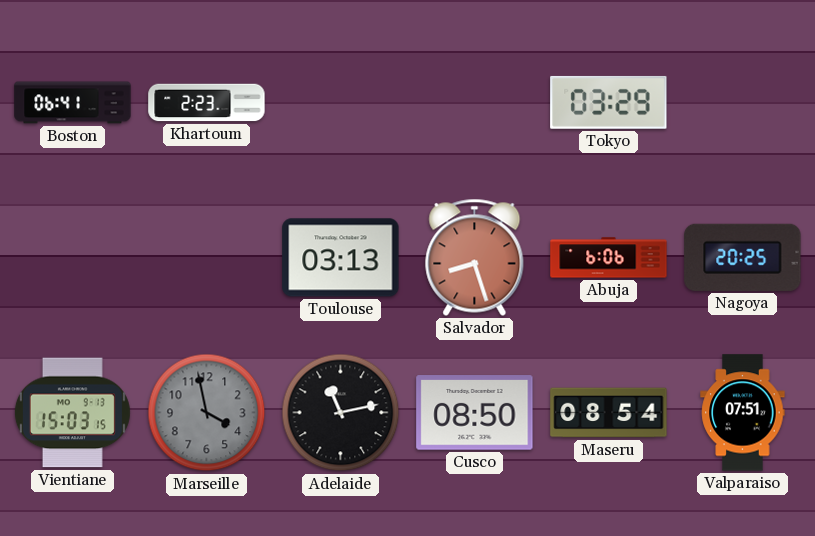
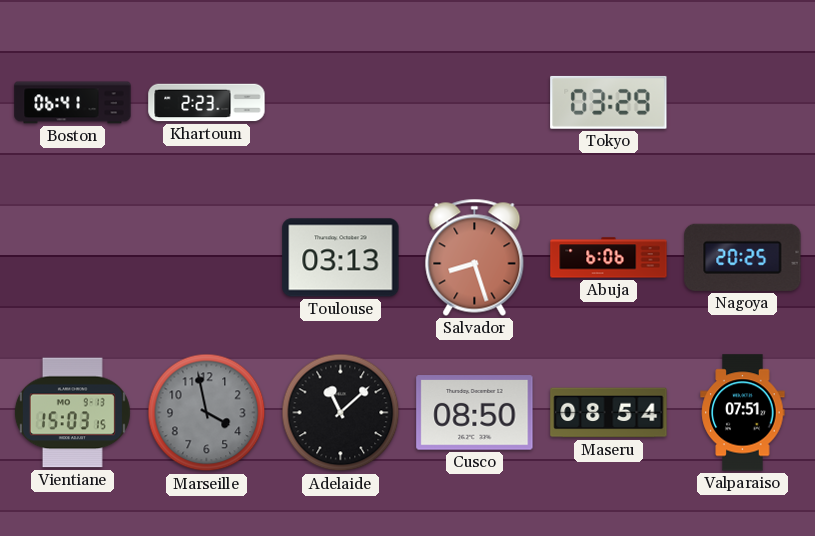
Adelaide: 11:13 -> 11:08 (341, 413)
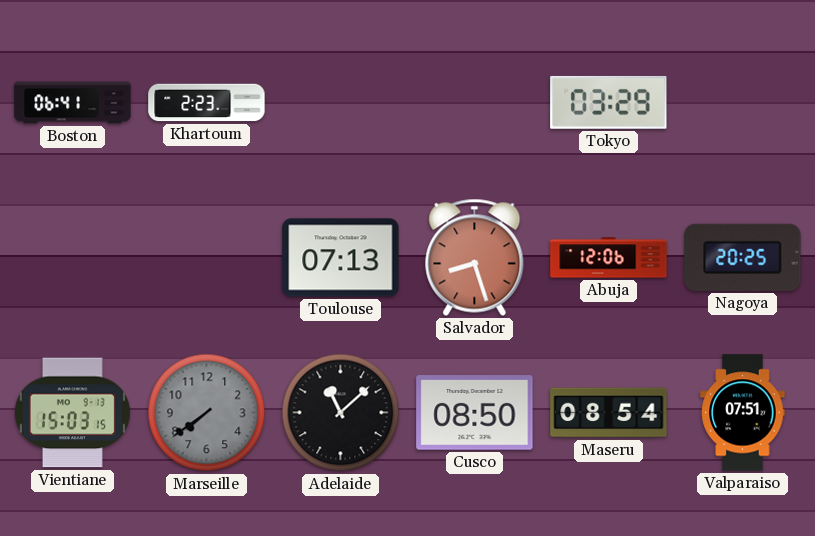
Toulouse: 03:13 -> 07:13 (341, 258)
Abuja: 6:06 -> 12:06 (609, 258)
Marseille: 3:58 -> 7:39 (207, 413)
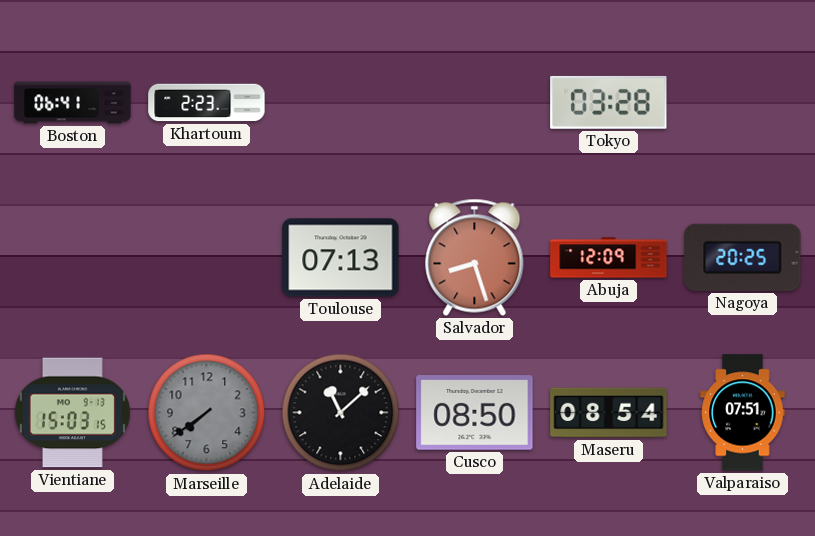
Tokyo: 03:29 -> 03:28 (609, 102)
Abuja: 12:06 -> 12:09 (609, 258)
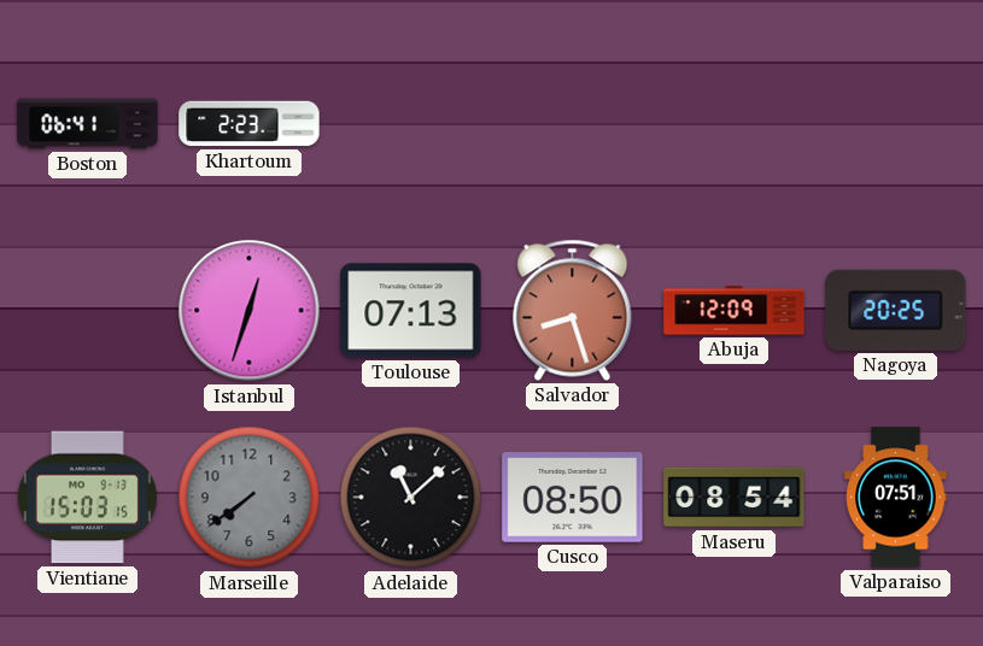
Tokyo: 03:28 -> none (609, 102)
Istanbul: none -> 12:33 (250, 311)
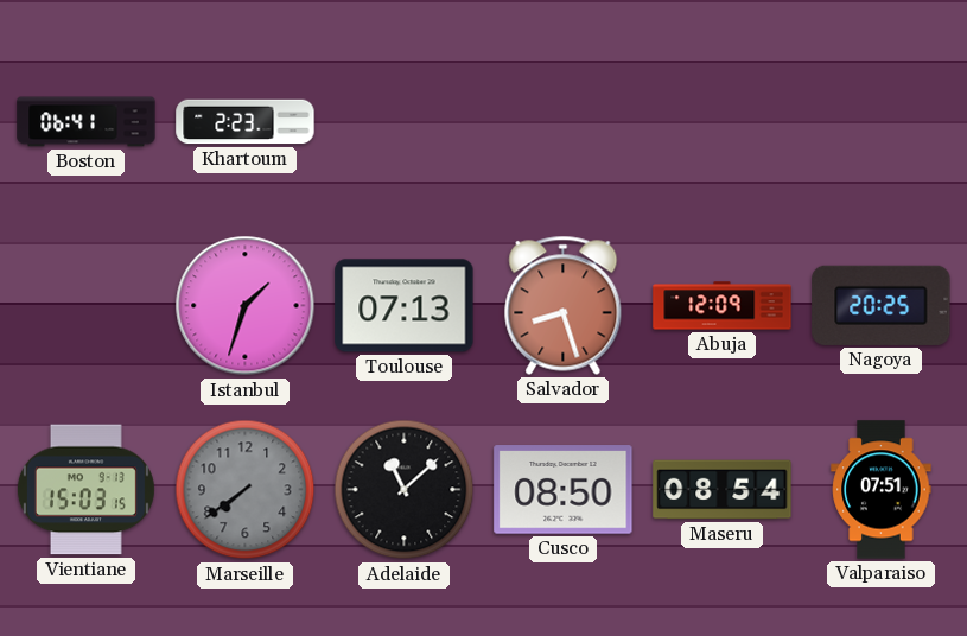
Istanbul: 12:33 -> 1:33 (246, 306)
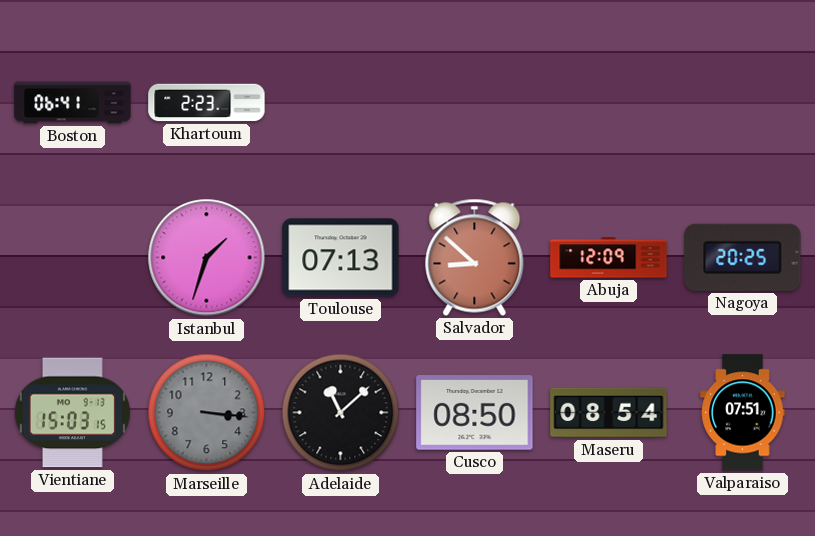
Salvador: 8:27 -> 8:52 (475, 257)
Marseille: 7:39 -> 3:16 (207, 413)
